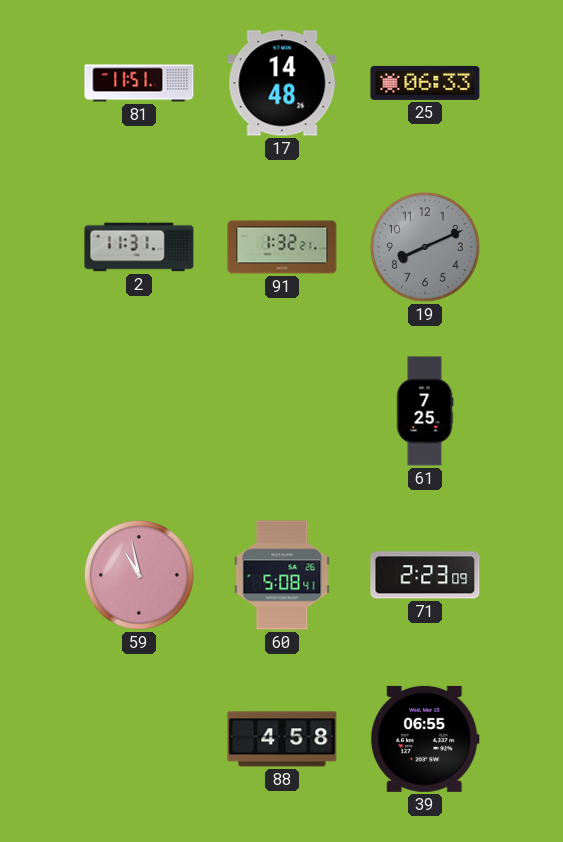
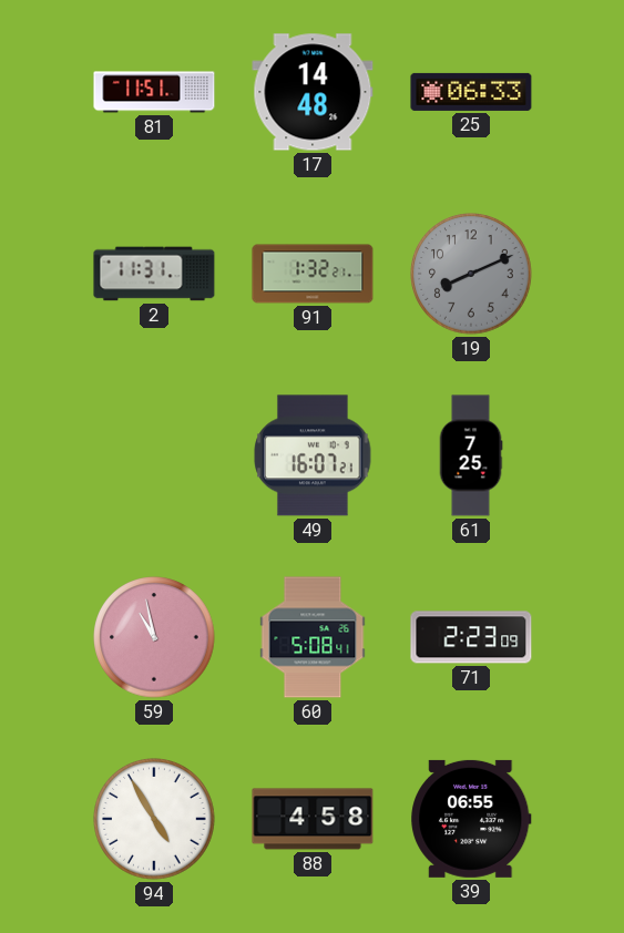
49: none -> 16:07 (313, 455)
94: none -> 4:55 (154, 819)
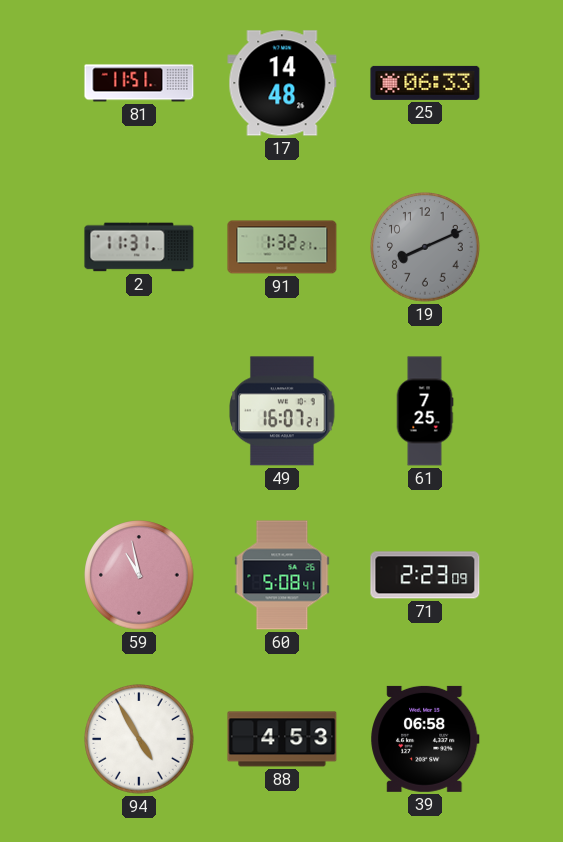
88: 4:58 -> 4:53 (282, 739)
39: 06:55 -> 06:58 (425, 739)
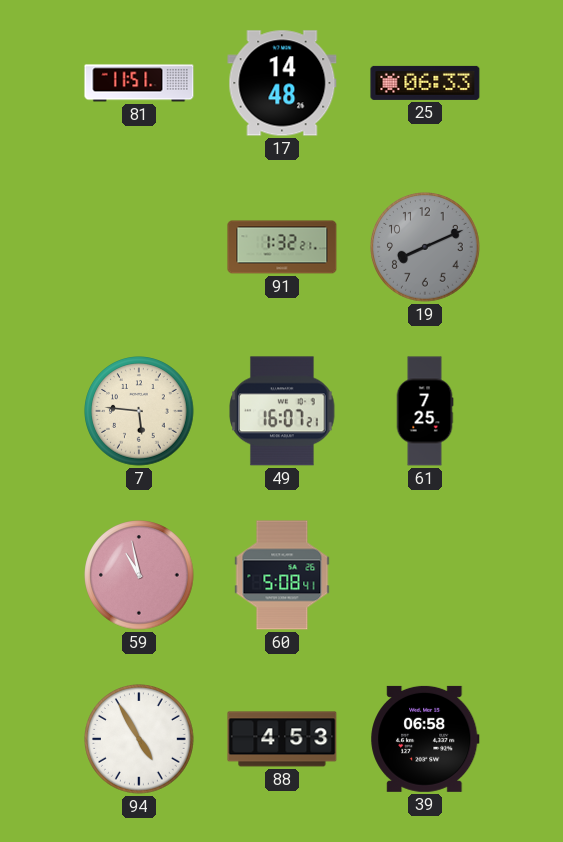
2: 11:31 -> none (139, 247)
7: none -> 5:46 (139, 411)
71: 2:23 -> none (425, 575)
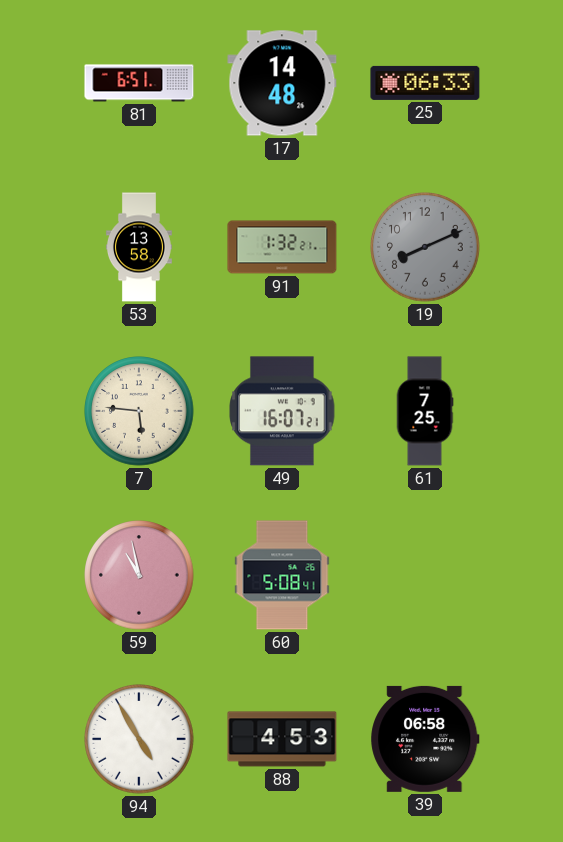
81: 11:51 -> 6:51 (139, 83)
53: none -> 13:58 (139, 247)
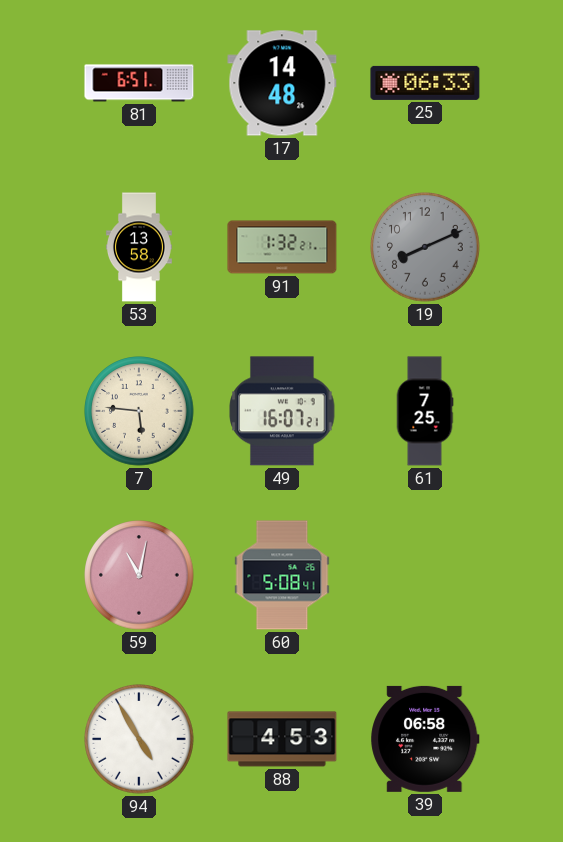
59: 10:58 -> 11:02 (139, 575)
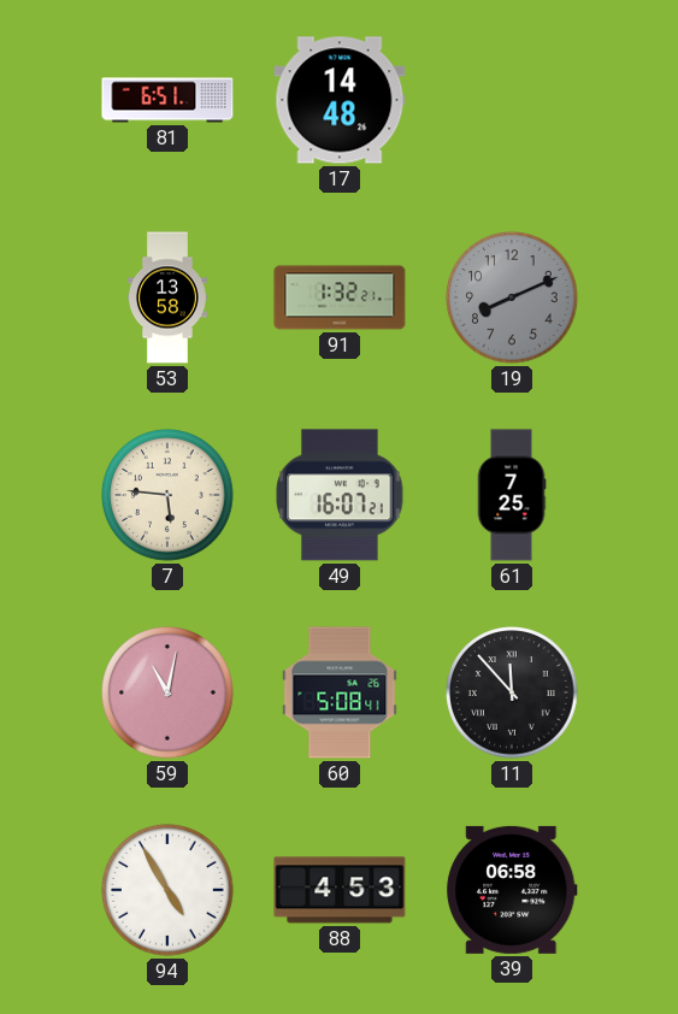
25: 06:33 -> none (425, 83)
11: none -> 11:53 (512, 692)
